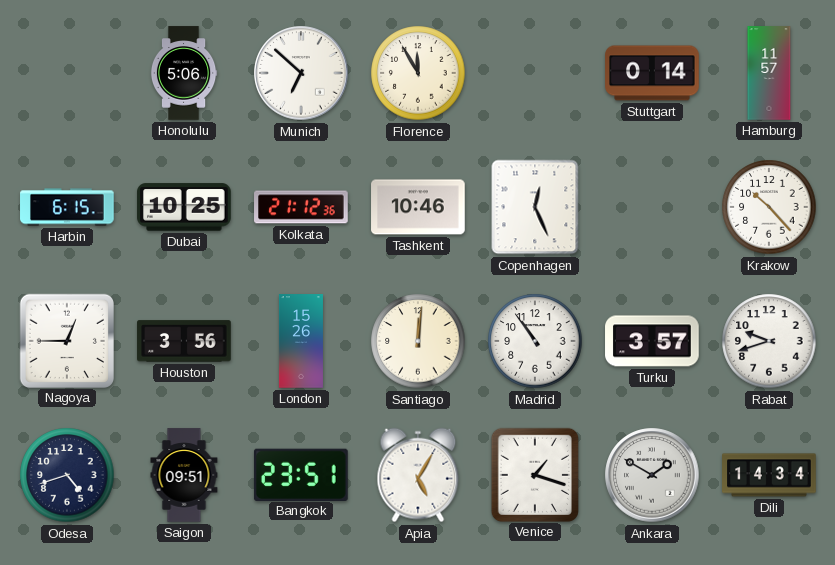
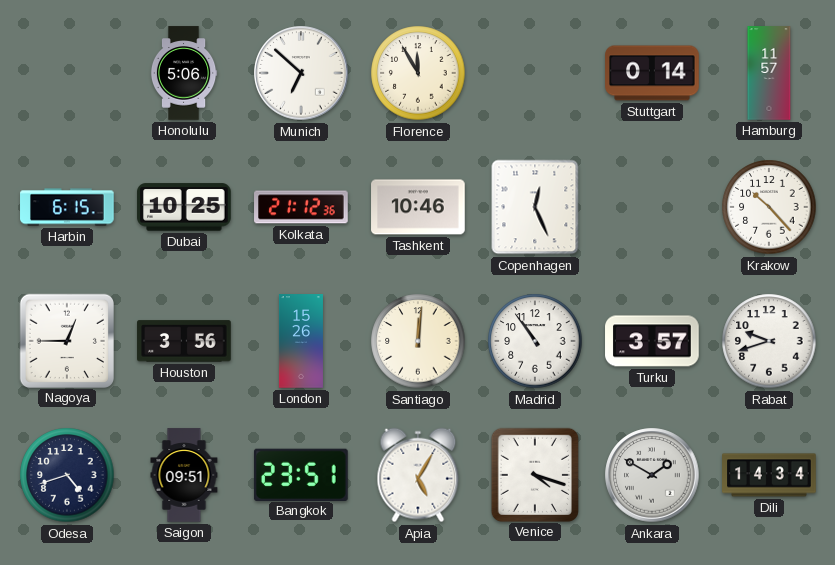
Venice: 1:18 -> 4:18 (534, 474)
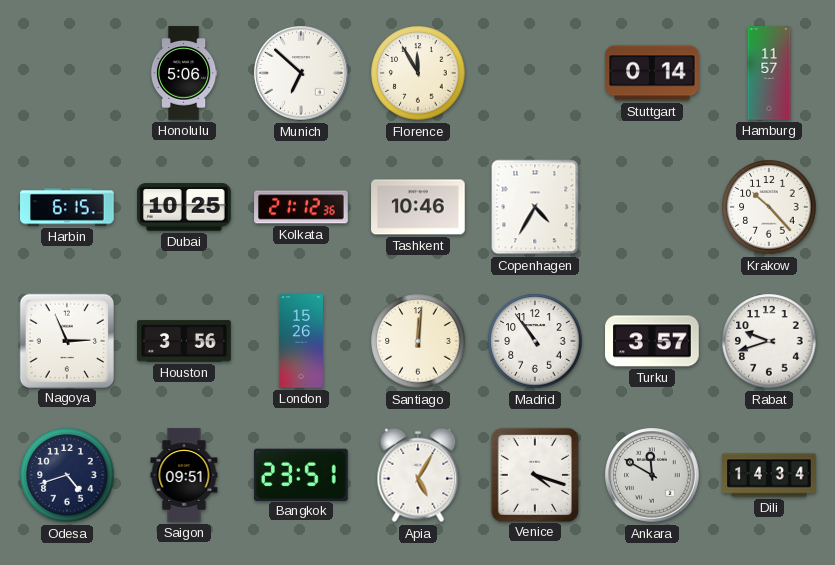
Copenhagen: 12:26 -> 4:35 (535, 207)
Nagoya: 12:45 -> 2:56 (66, 340)
Ankara: 1:50 -> 11:50 (652, 475)
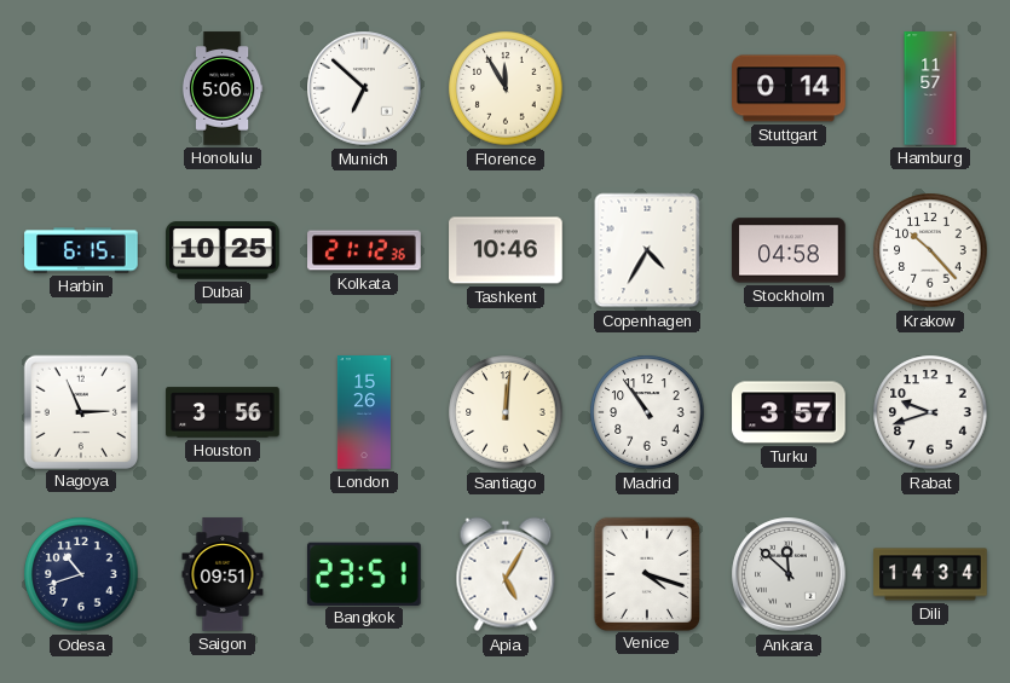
Stockholm: none -> 04:58 (789, 250)
Odesa: 4:42 -> 10:42 (81, 574)
Ankara: 11:50 -> 11:52 (789, 574)
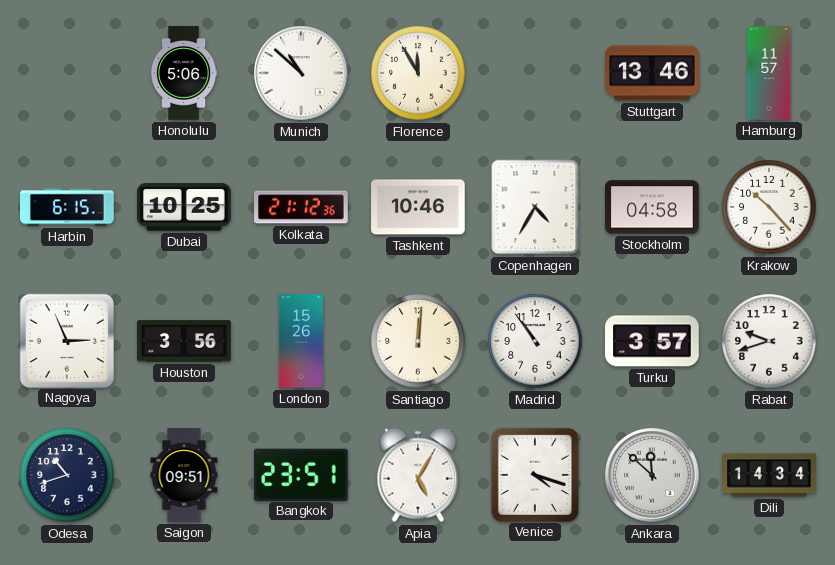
Munich: 6:52 -> 10:52 (301, 73)
Stuttgart: 0:14 -> 13:46 (652, 73)
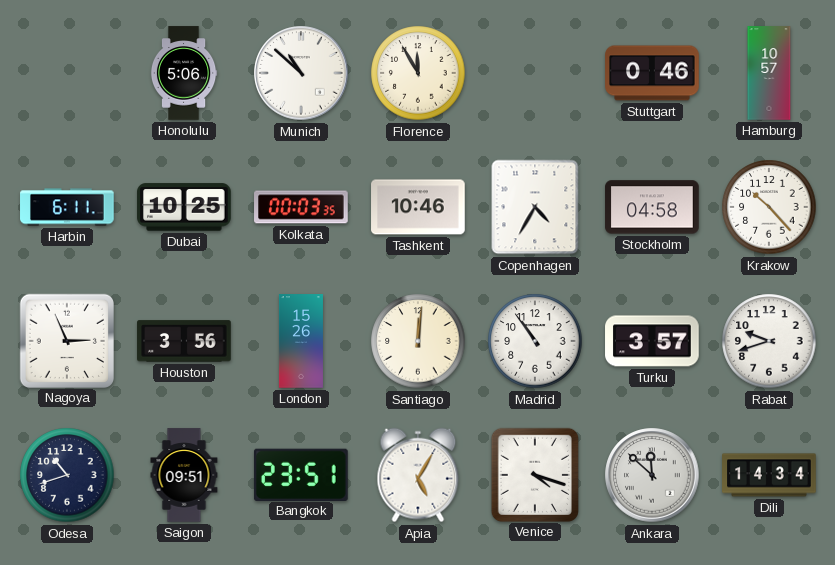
Stuttgart: 13:46 -> 0:46 (652, 73)
Hamburg: 11:57 -> 10:57 (769, 73)
Harbin: 6:15 -> 6:11 (67, 207)
Kolkata: 21:12 -> 00:03 (301, 207)
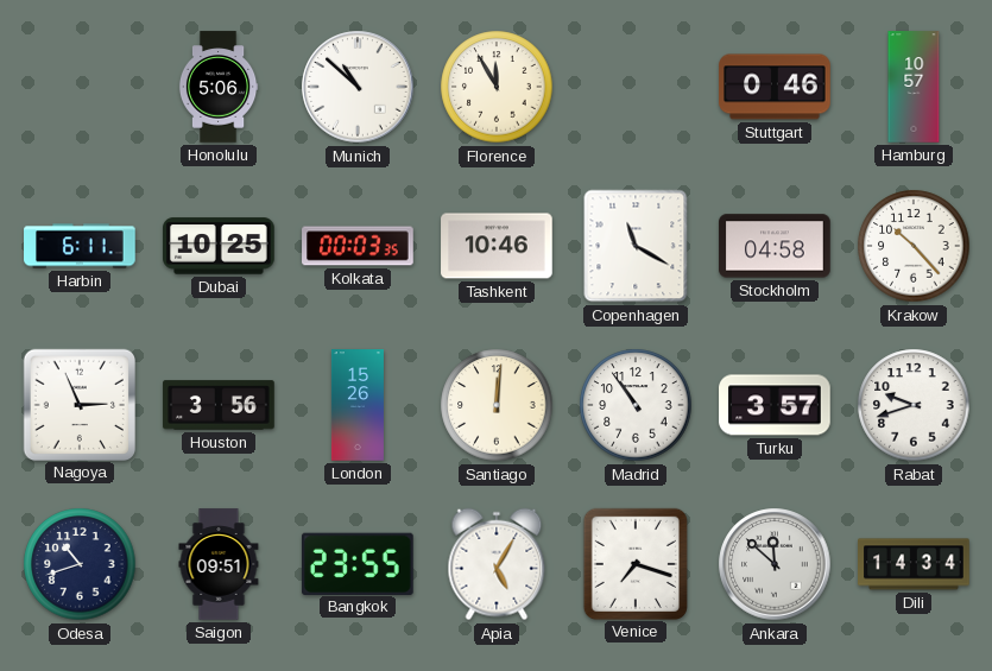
Copenhagen: 4:35 -> 11:20 (636, 246)
Bangkok: 23:51 -> 23:55 (358, 563)
Venice: 4:18 -> 7:18 (634, 563)
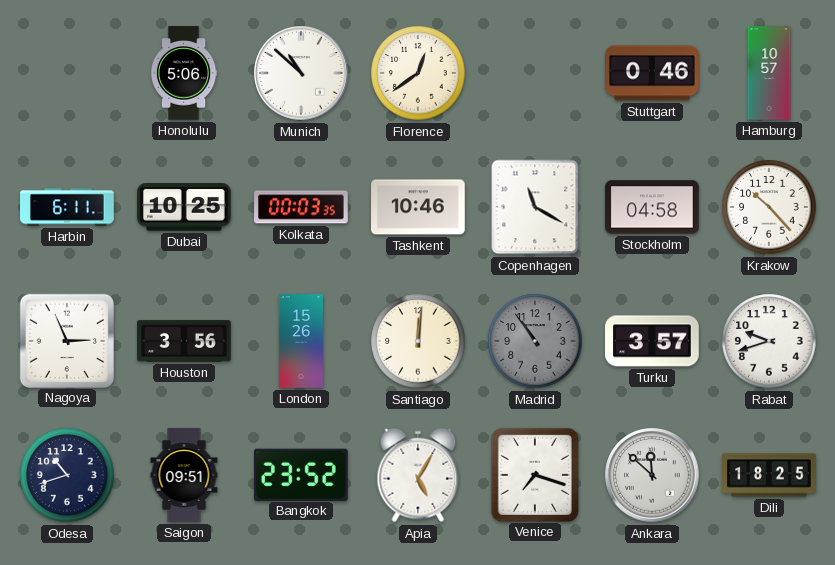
Florence: 11:55 -> 12:39 (418, 73)
Madrid dial: white -> grey (535, 341)
Bangkok: 23:55 -> 23:52 (301, 474)
Dili: 14:34 -> 18:25 (769, 475)
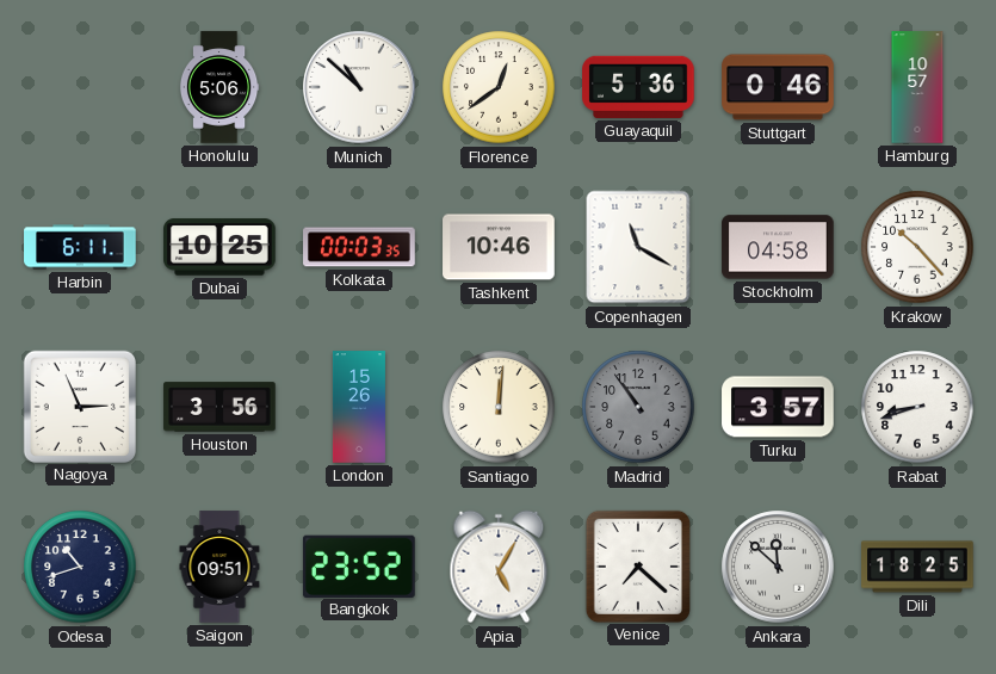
Guayaquil: none -> 5:36 (638, 87)
Rabat: 9:42 -> 8:42 (917, 407)
Venice: 7:18 -> 7:22 (637, 565)
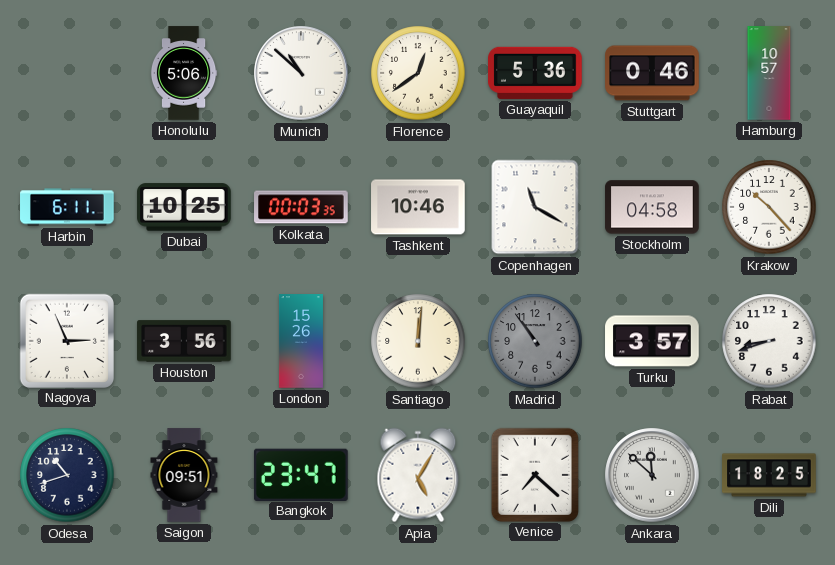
Bangkok: 23:52 -> 23:47 (301, 474)
